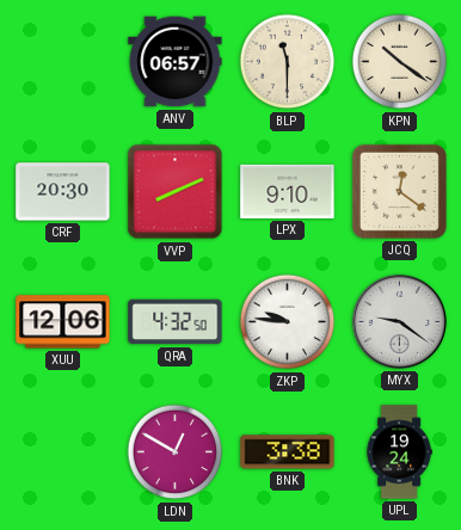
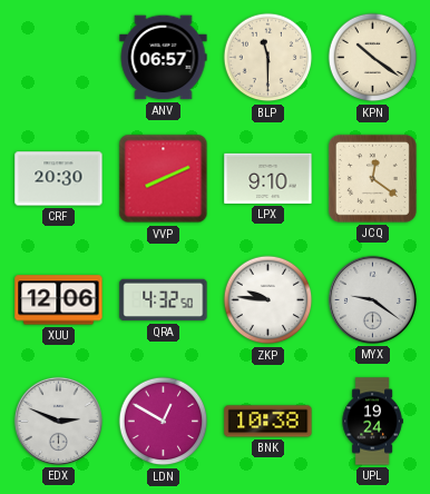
EDX: none -> 2:49 (58, 421)
BNK: 3:38 -> 10:38 (268, 422)
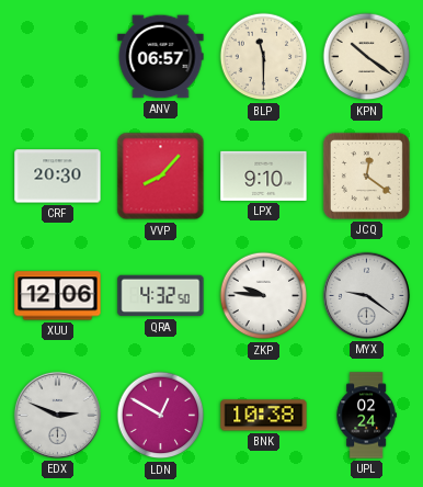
VVP: 8:11 -> 8:07 (161, 177)
UPL: 19:24 -> 02:24 (366, 416)
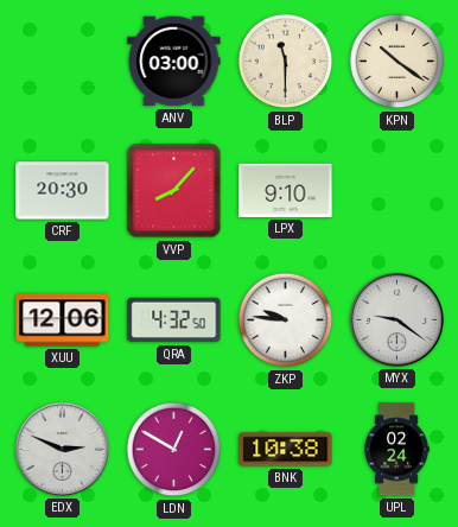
ANV: 06:57 -> 03:00 (174, 62)
JCQ: 12:21 -> none (366, 175)
